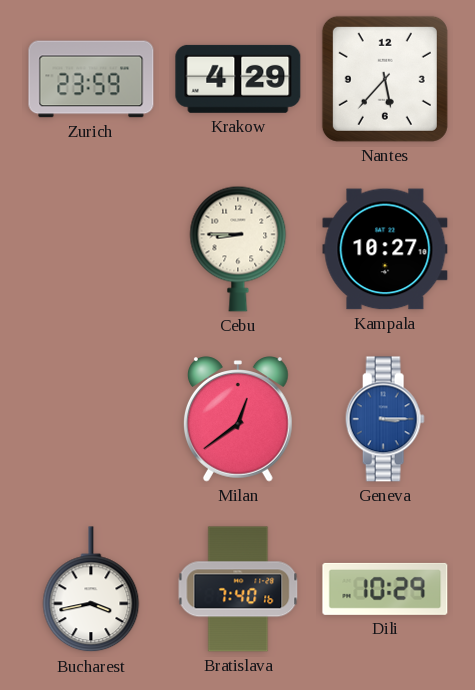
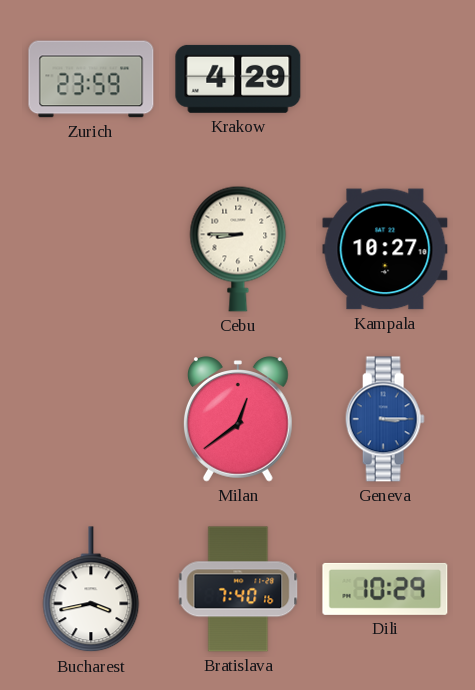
Nantes: 5:37 -> none (385, 79)
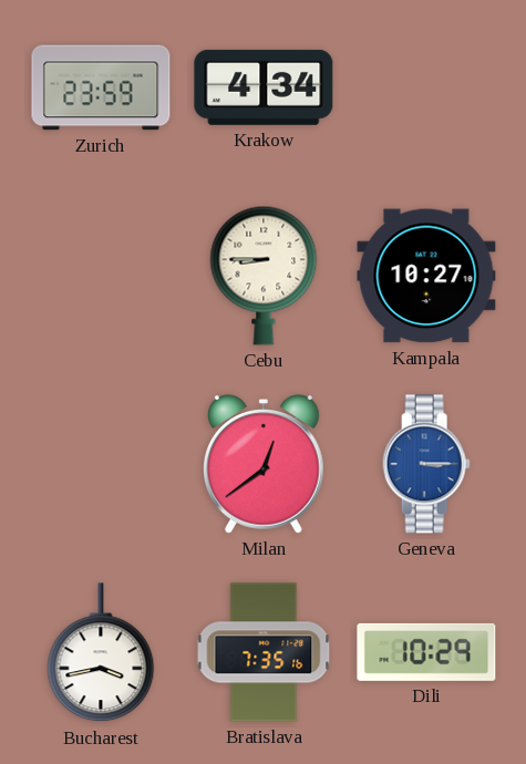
Krakow: 4:29 -> 4:34 (264, 87)
Bratislava: 7:40 -> 7:35 (264, 652)
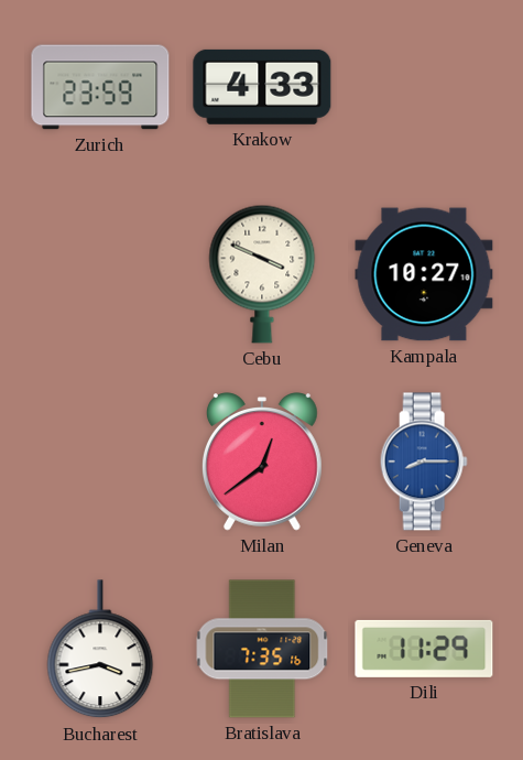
Krakow: 4:34 -> 4:33 (262, 87)
Cebu: 8:45 -> 3:49 (262, 274)
Geneva: 3:15 -> 8:15 (424, 462)
Dili: 10:29 -> 11:29 (424, 649)
